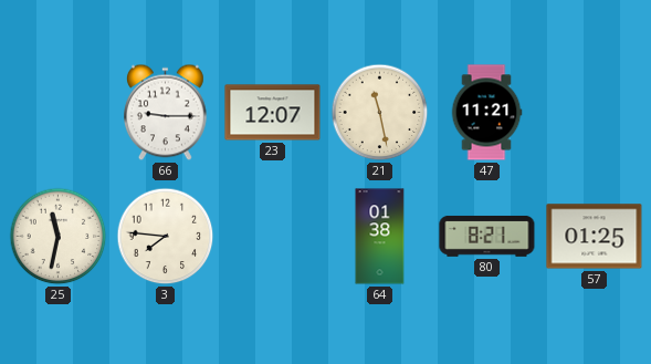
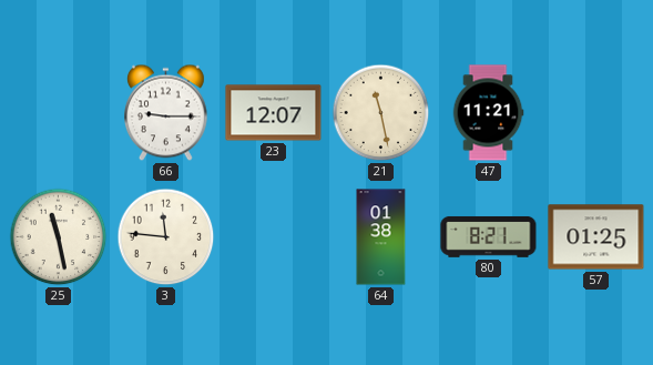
25: 11:32 -> 11:28 (59, 237)
3: 7:46 -> 11:46 (166, 237)
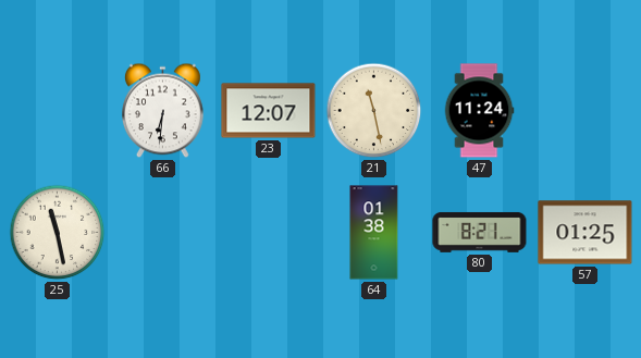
66: 9:15 -> 6:31 (163, 111)
47: 11:21 -> 11:24 (479, 111)
3: 11:46 -> none (166, 237)
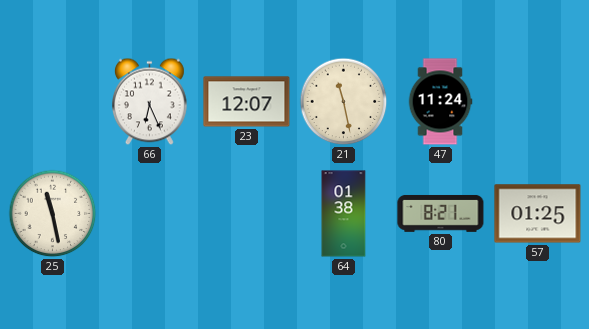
66: 6:31 -> 6:26 (150, 102)
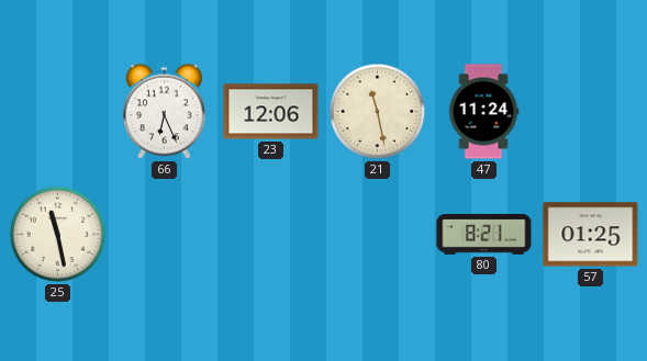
23: 12:07 -> 12:06 (271, 112)
64: 01:38 -> none (344, 214)
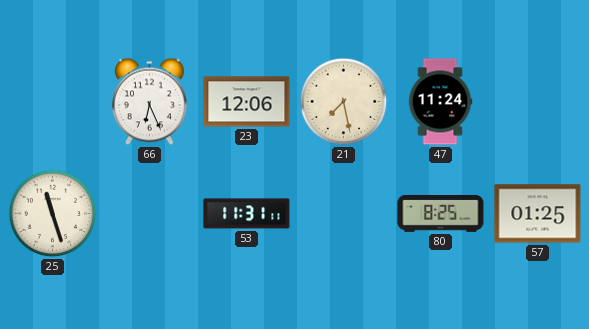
21: 11:28 -> 7:28 (344, 102)
25: 11:28 -> 11:27 (53, 214)
53: none -> 11:31 (247, 214)
80: 8:21 -> 8:25 (441, 213)
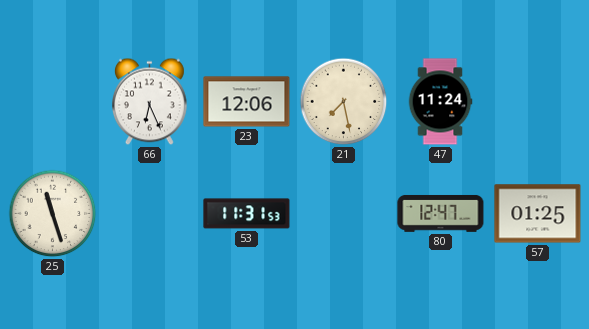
53: 11:31:11 -> 11:31:53 (247, 214)
80: 8:25 -> 12:47 (441, 213)
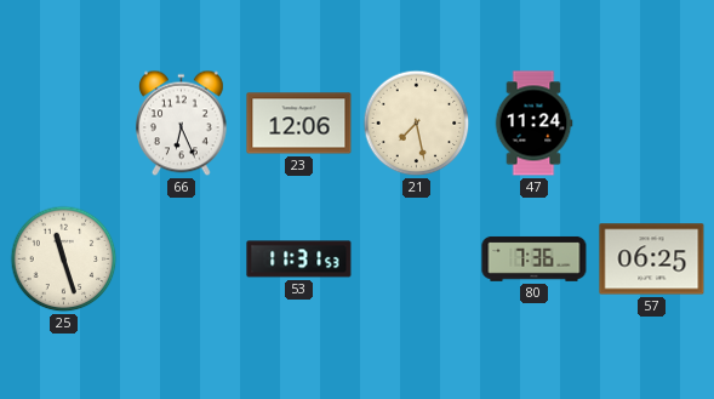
80: 12:47 -> 7:36 (535, 258)
57: 01:25 -> 06:25 (652, 260)
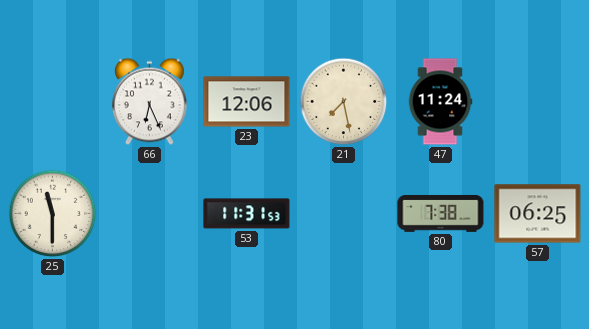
25: 11:27 -> 11:30 (53, 214)
80: 7:36 -> 7:38 (441, 213)
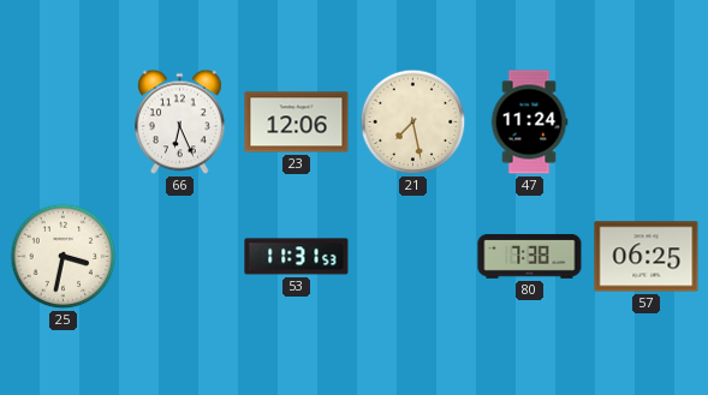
25: 11:30 -> 3:32 (64, 257)
